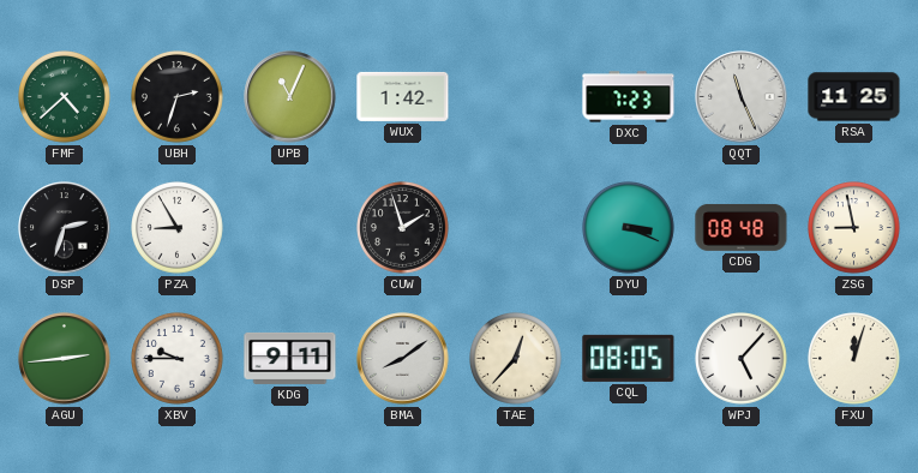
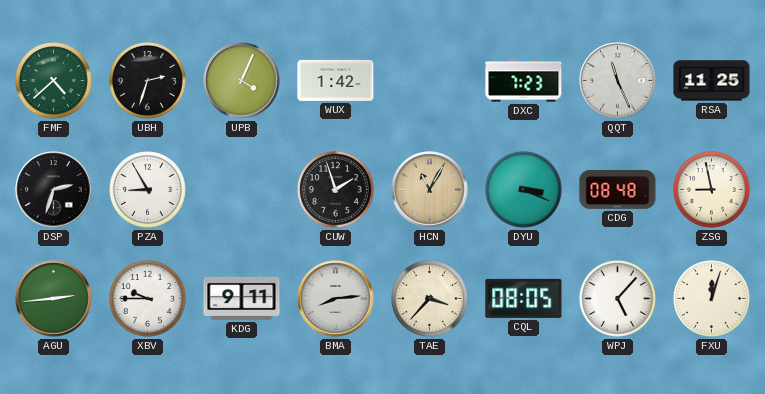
UPB: 11:04 -> 4:04 (242, 81)
HCN: none -> 11:05 (430, 190)
BMA: 8:09 -> 8:14 (336, 299)
TAE: 12:37 -> 3:37 (430, 299)
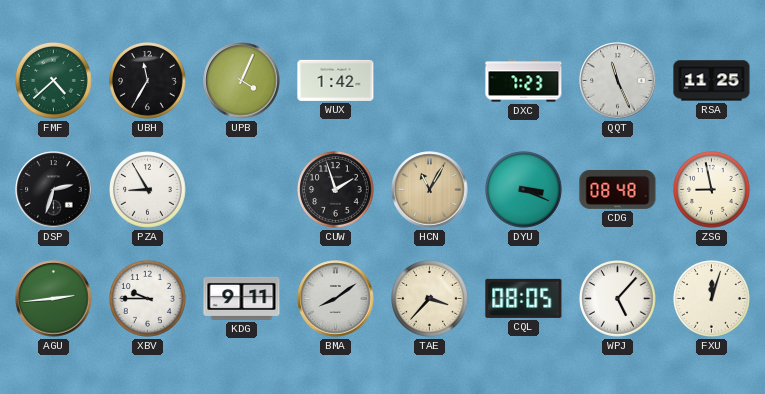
UBH: 2:33 -> 11:35 (148, 81)
BMA: 8:14 -> 8:09 (336, 299)
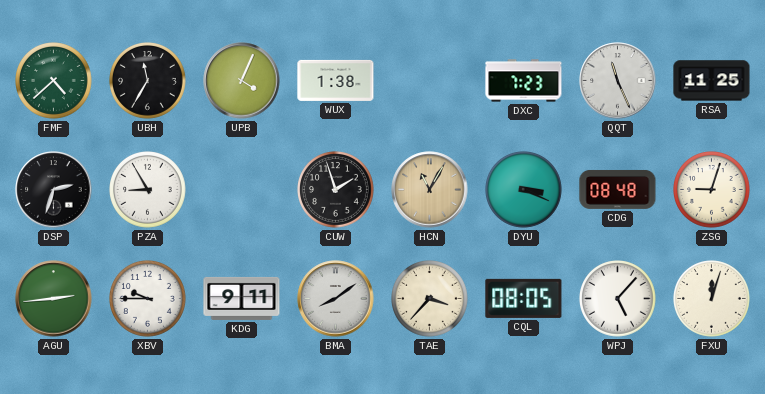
WUX: 1:42 -> 1:38 (336, 80)
ZSG: 8:58 -> 9:03 (712, 190)
